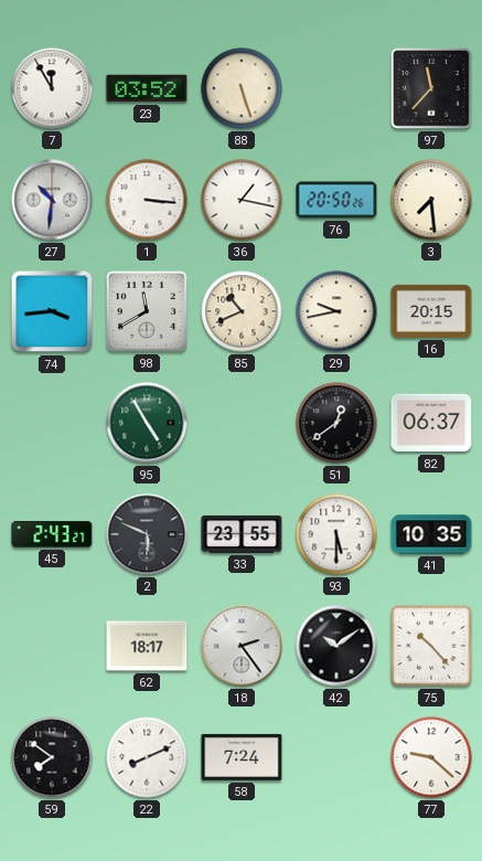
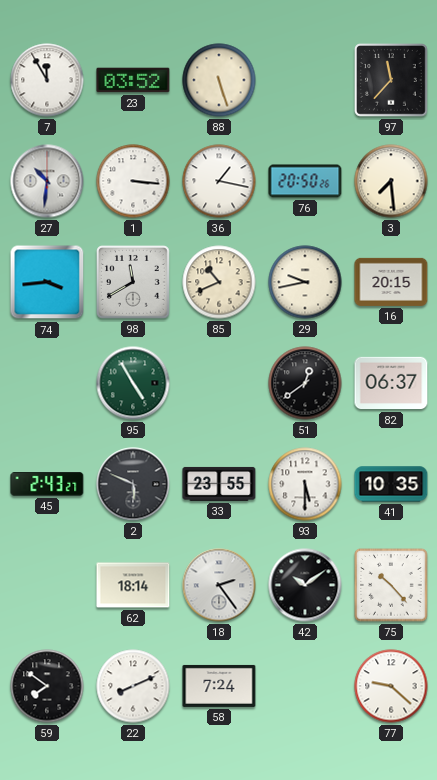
62: 18:17 -> 18:14 (133, 585)
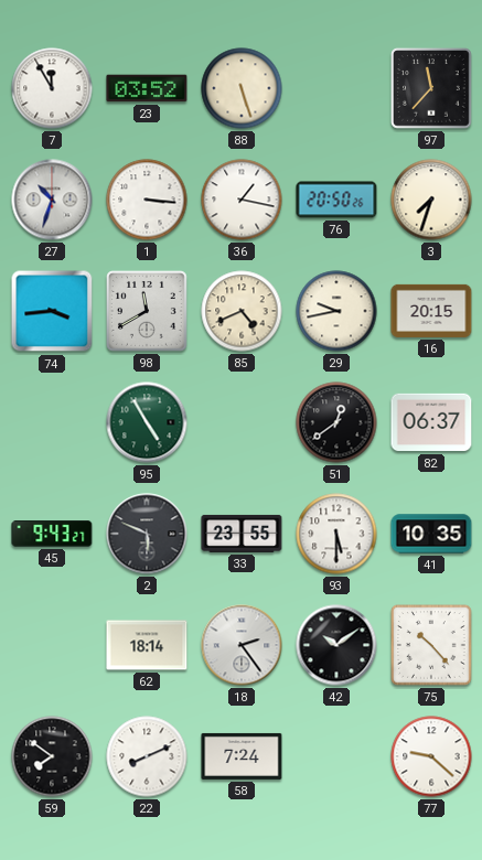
27: 10:31 -> 10:33 (52, 200)
3: 7:29 -> 7:33 (431, 200)
85: 10:41 -> 4:41 (242, 311)
45: 2:43 -> 9:43 (52, 534)
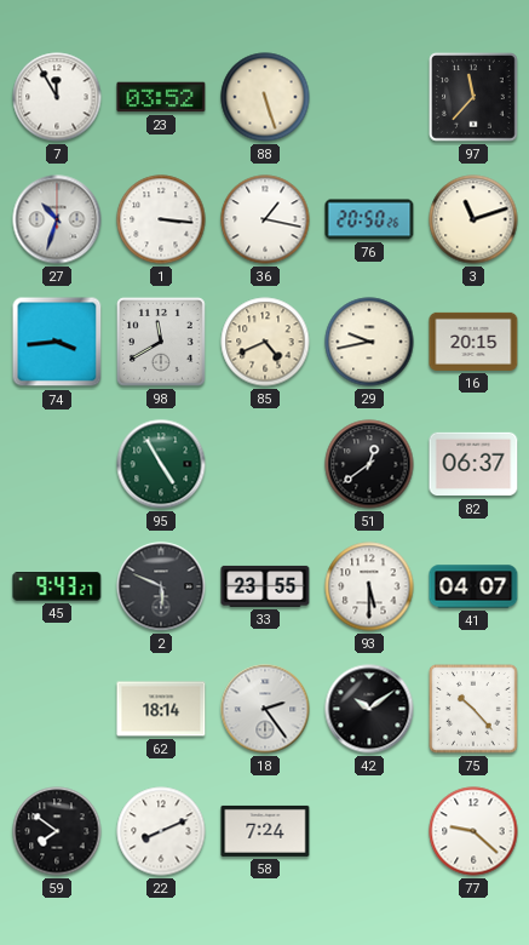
3: 7:33 -> 11:12 (473, 219)
41: 10:35 -> 04:07 (473, 586)
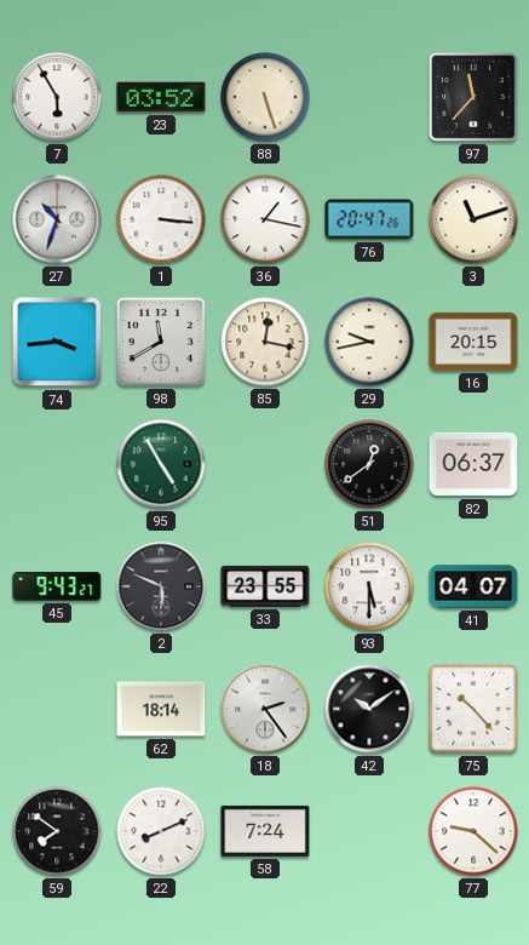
7: 11:55 -> 5:55 (57, 97)
76: 20:50 -> 20:47 (369, 219)
85: 4:41 -> 12:17 (265, 342)
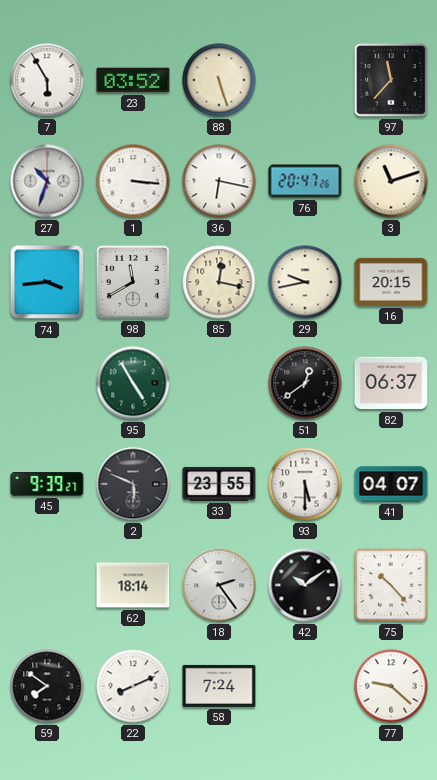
36: 1:17 -> 6:17 (219, 181)
45: 9:43 -> 9:39 (47, 484)
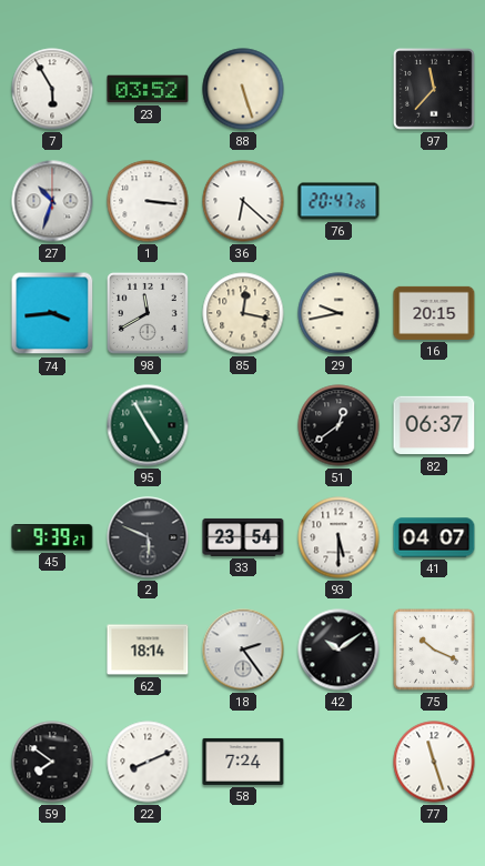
36: 6:17 -> 6:22 (243, 201)
3: 11:12 -> none (391, 181)
33: 23:55 -> 23:54 (243, 537)
75: 10:23 -> 10:19 (434, 649)
77: 9:22 -> 11:27 (434, 762)
